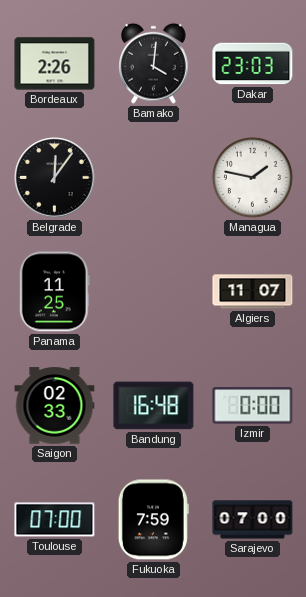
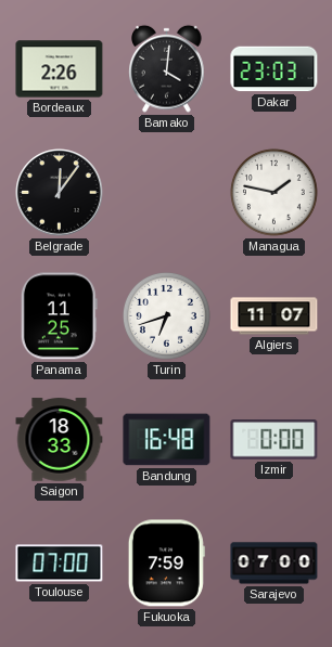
Turin: none -> 6:42 (166, 315)
Saigon: 02:33 -> 18:33 (60, 440)
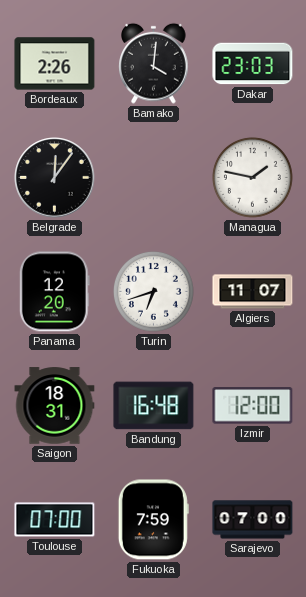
Panama: 11:25 -> 12:20 (54, 292)
Saigon: 18:33 -> 18:31 (55, 406)
Izmir: 0:00 -> 12:00 (253, 406)
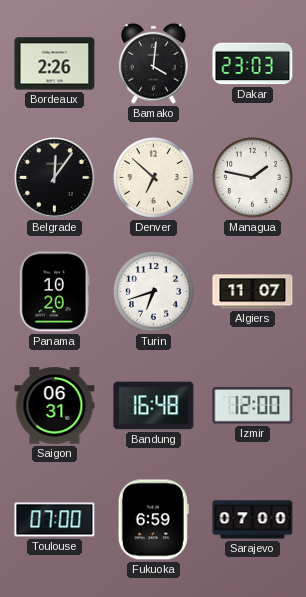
Denver: none -> 6:52 (153, 177)
Panama: 12:20 -> 10:20 (54, 292)
Saigon: 18:31 -> 06:31 (55, 406)
Fukuoka: 7:59 -> 6:59 (153, 520)
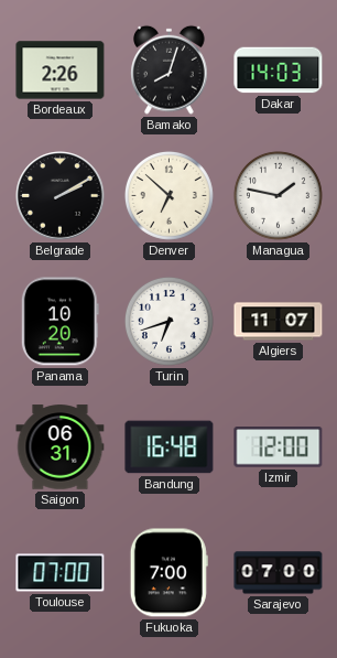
Bamako: 4:01 -> 8:03 (170, 69)
Dakar: 23:03 -> 14:03 (279, 71)
Belgrade: 12:06 -> 2:10 (61, 196)
Fukuoka: 6:59 -> 7:00 (168, 573)
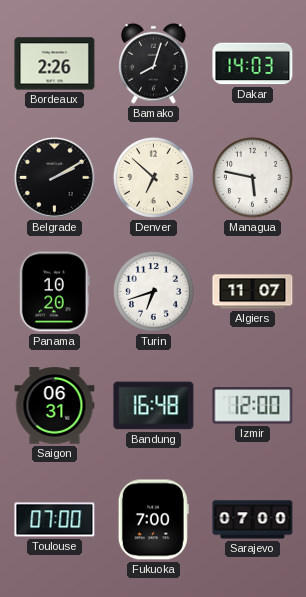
Managua: 1:47 -> 5:47 (252, 177)
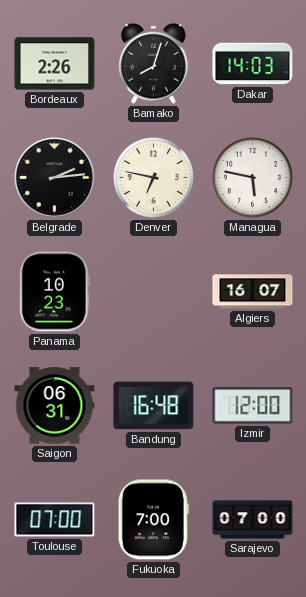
Belgrade: 2:10 -> 2:14 (55, 178)
Denver: 6:52 -> 6:47 (153, 177)
Panama: 10:20 -> 10:23 (54, 292)
Turin: 6:42 -> none (153, 291)
Algiers: 11:07 -> 16:07 (253, 292)
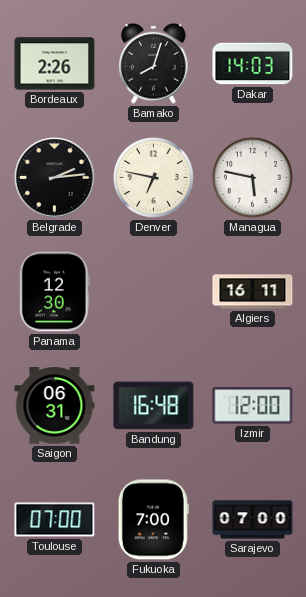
Panama: 10:23 -> 12:30 (54, 292)
Algiers: 16:07 -> 16:11 (253, 292)
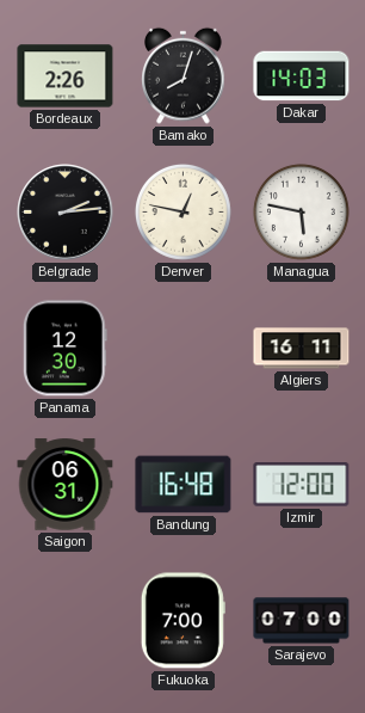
Denver: 6:47 -> 12:47 (182, 211)
Toulouse: 07:00 -> none (55, 520)
